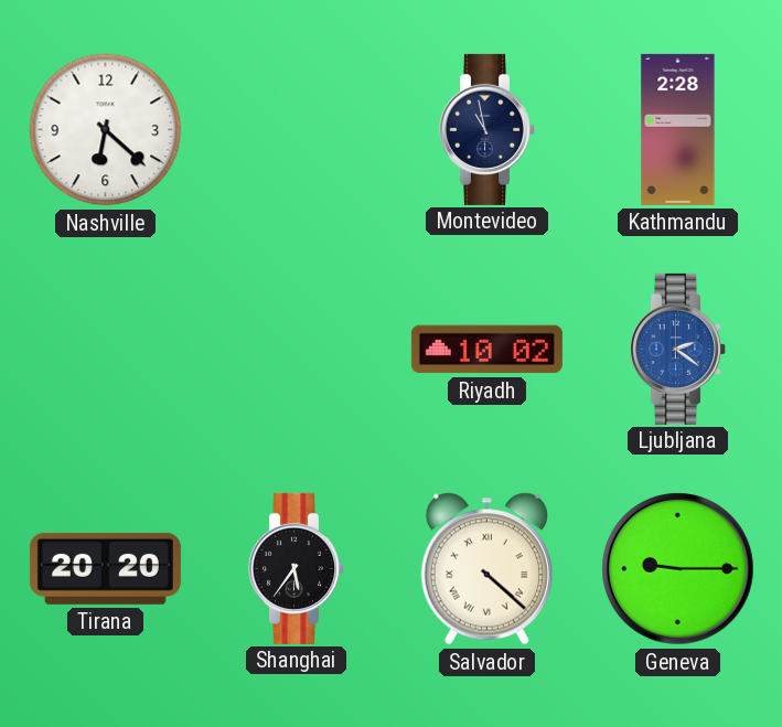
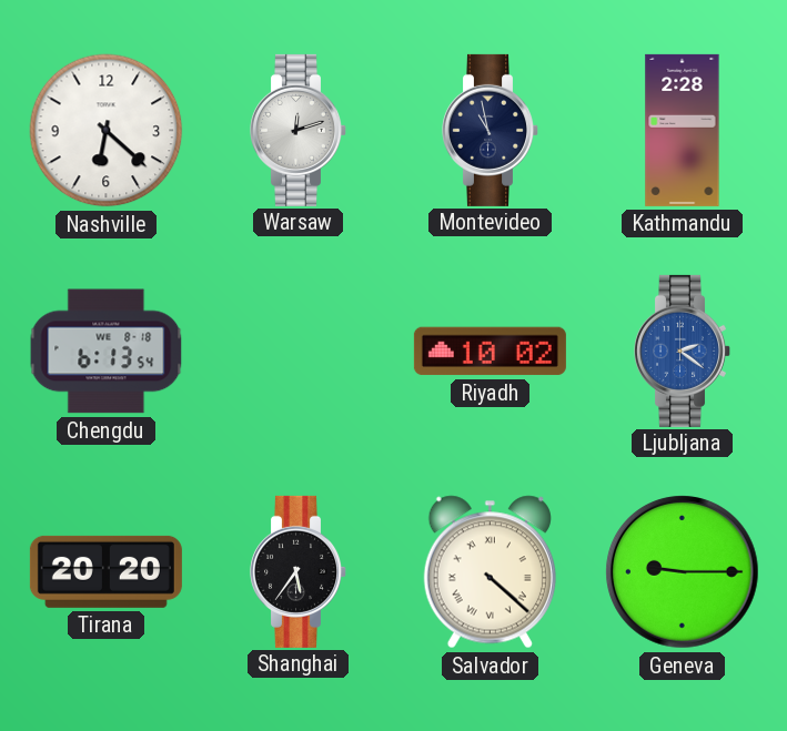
Warsaw: none -> 12:12 (299, 130)
Chengdu: none -> 6:13 (107, 352)
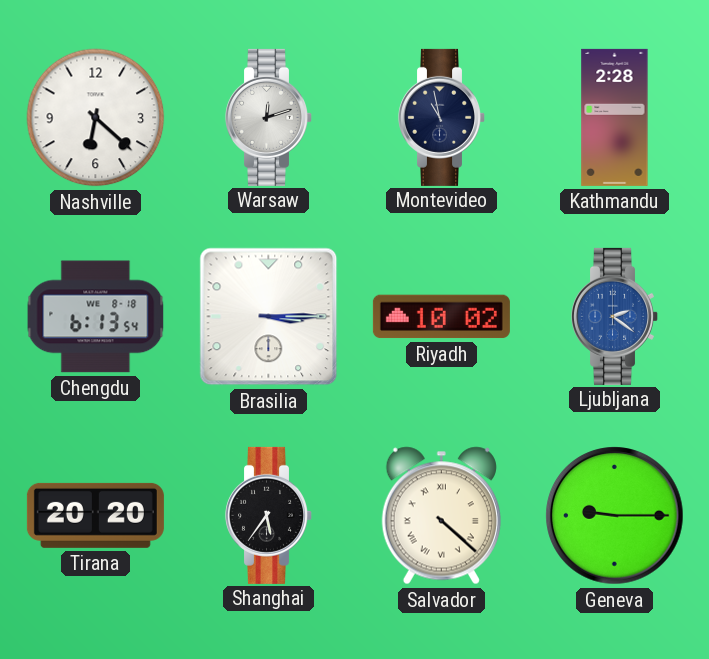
Brasilia: none -> 3:15 (269, 317)
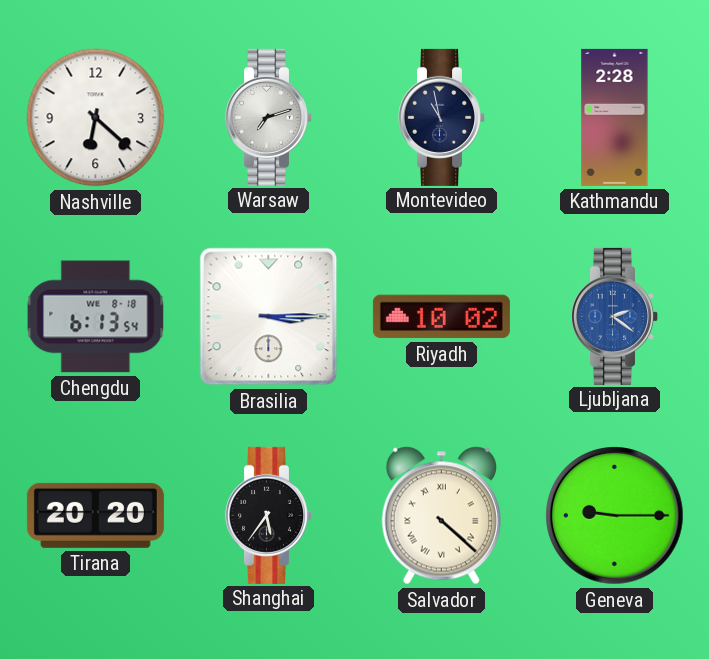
Warsaw: 12:12 -> 7:12 (269, 117)
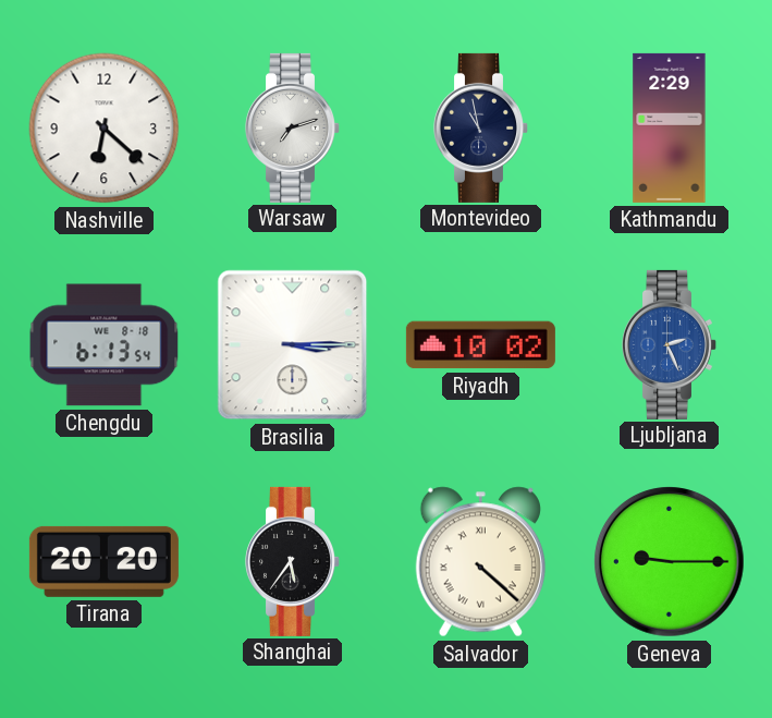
Kathmandu: 2:28 -> 2:29 (670, 127)
Ljubljana: 2:21 -> 2:26 (670, 344)
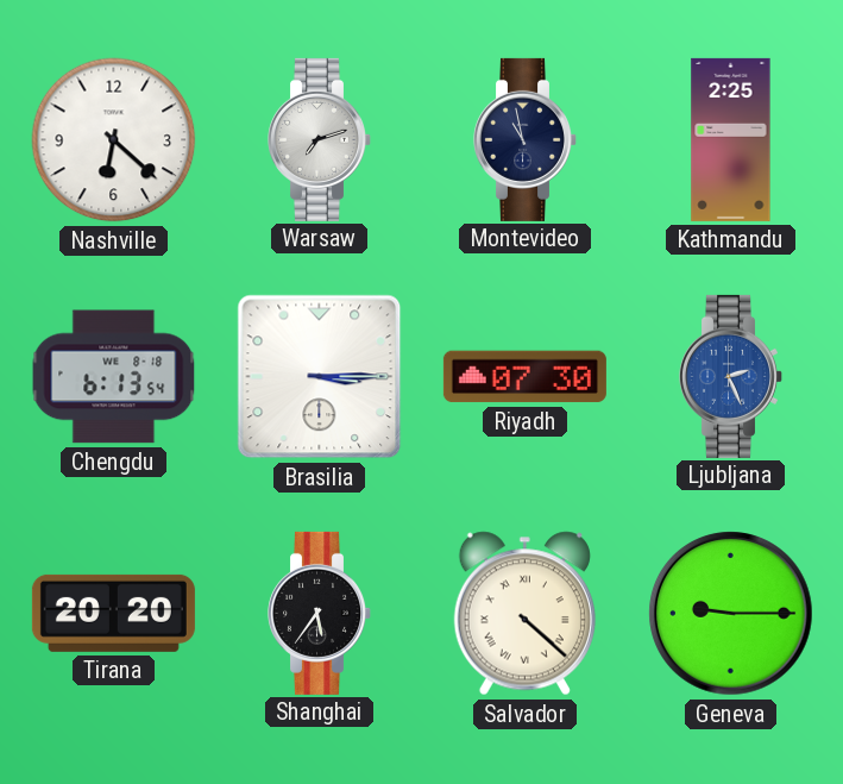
Kathmandu: 2:29 -> 2:25 (731, 139)
Riyadh: 10:02 -> 07:30 (524, 377)
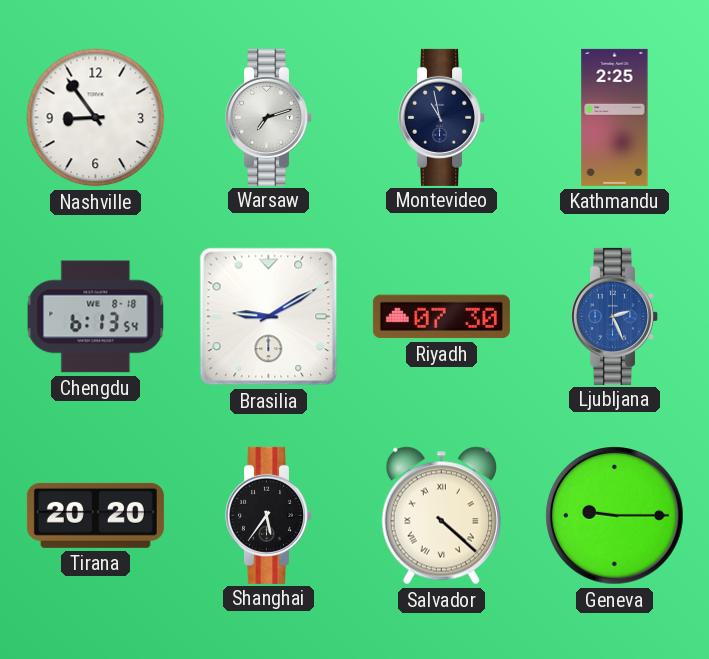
Nashville: 6:22 -> 8:54 (96, 118)
Brasilia: 3:15 -> 9:10 (269, 317)
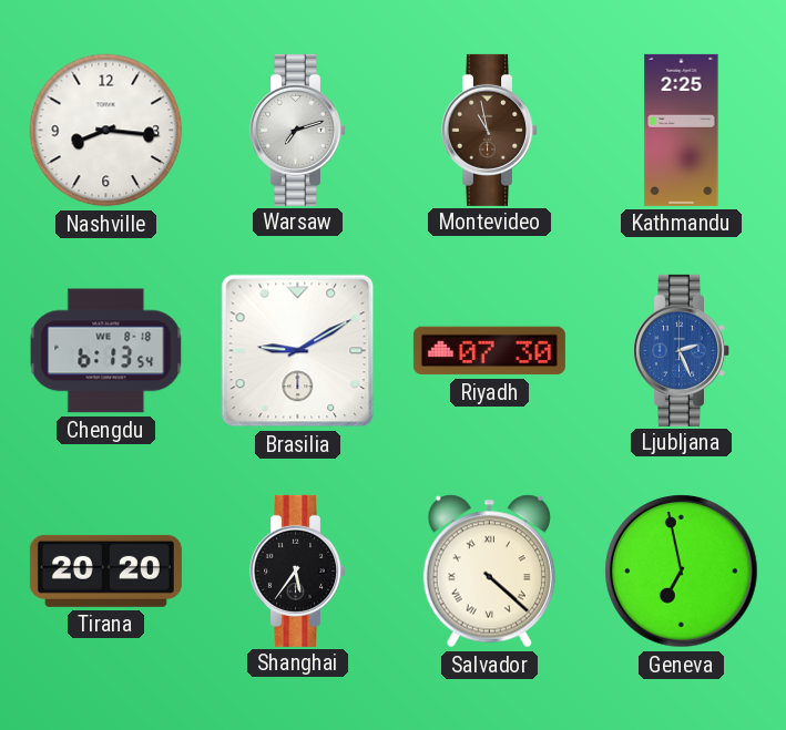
Nashville: 8:54 -> 8:16 (106, 131)
Montevideo dial: navy -> brown (490, 130)
Geneva: 9:15 -> 6:58 (682, 572)
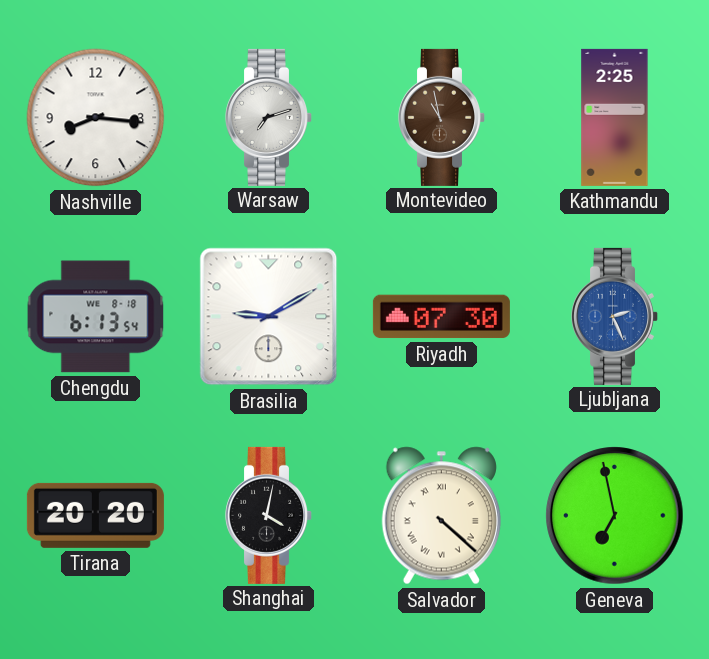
Shanghai: 5:36 -> 4:02 (269, 515)
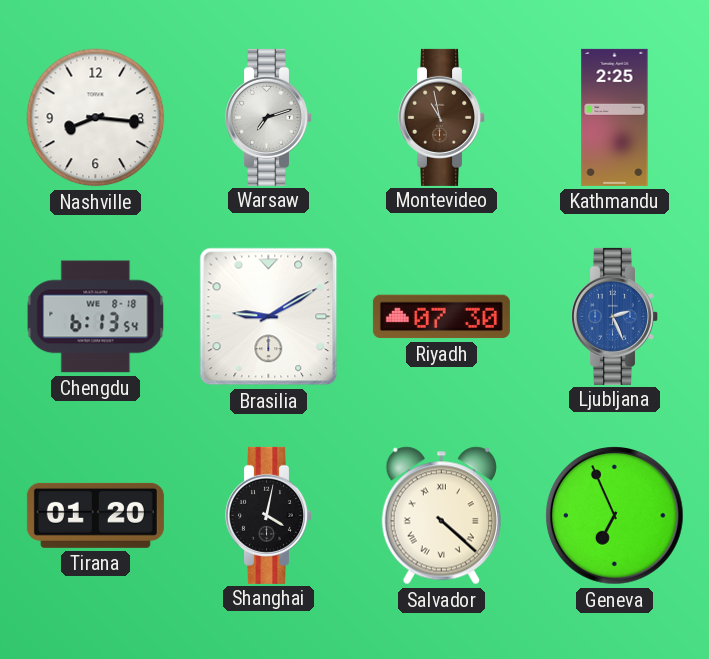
Tirana: 20:20 -> 01:20 (95, 515)
Geneva: 6:58 -> 6:56 (615, 516)
